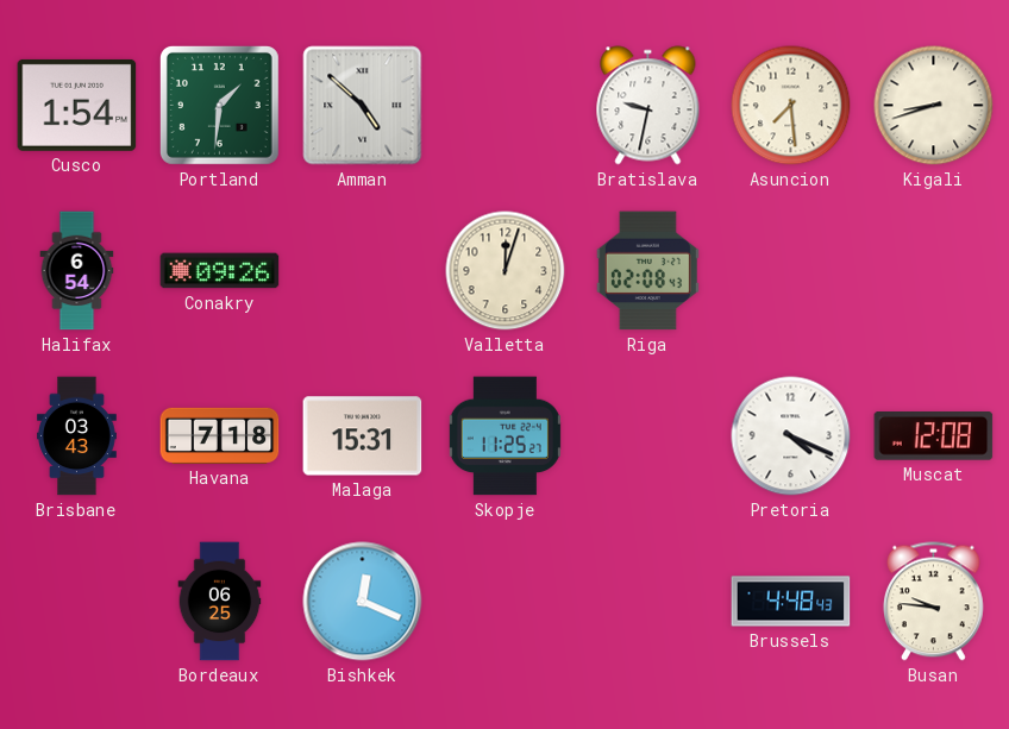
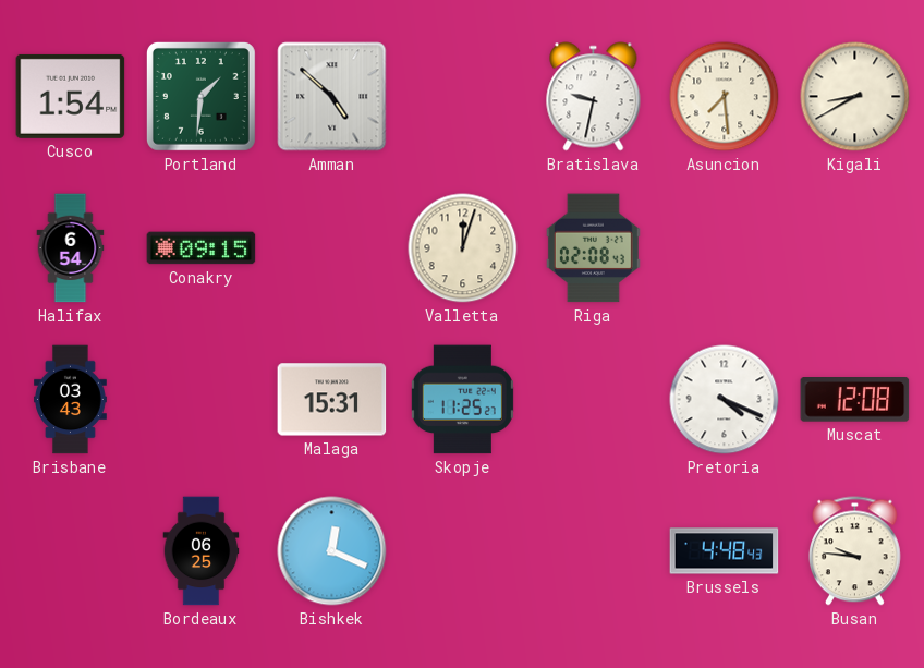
Kigali: 8:42 -> 8:40 (855, 97)
Conakry: 09:26 -> 09:15 (202, 248)
Havana: 7:18 -> none (220, 435)
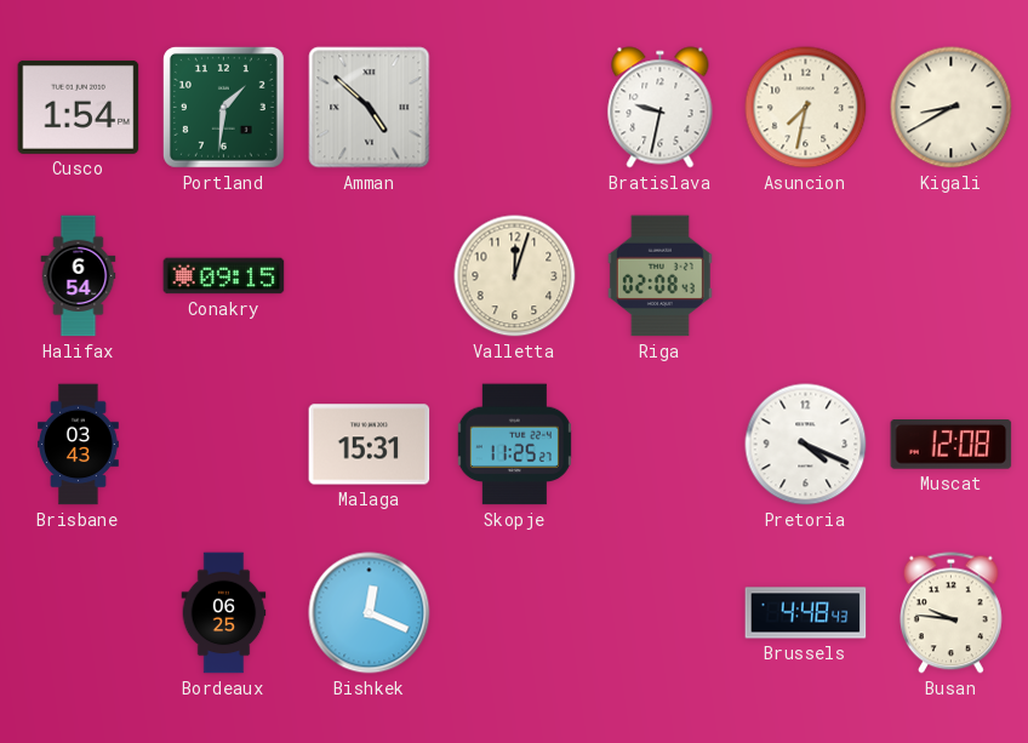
Asuncion: 7:29 -> 7:32 (806, 108)
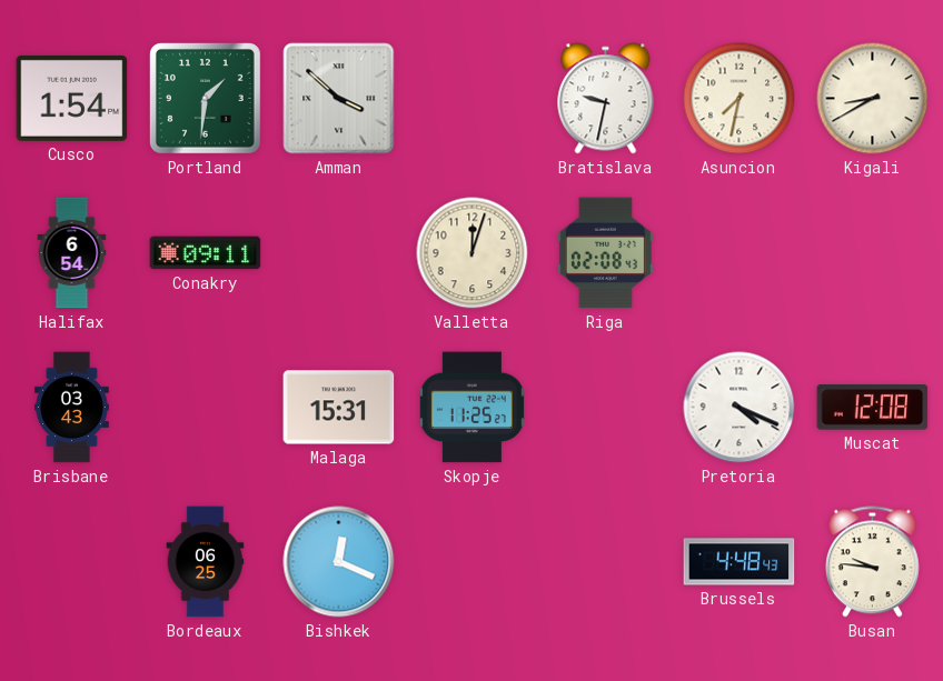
Amman: 4:52 -> 3:52 (339, 99)
Conakry: 09:15 -> 09:11 (206, 253)
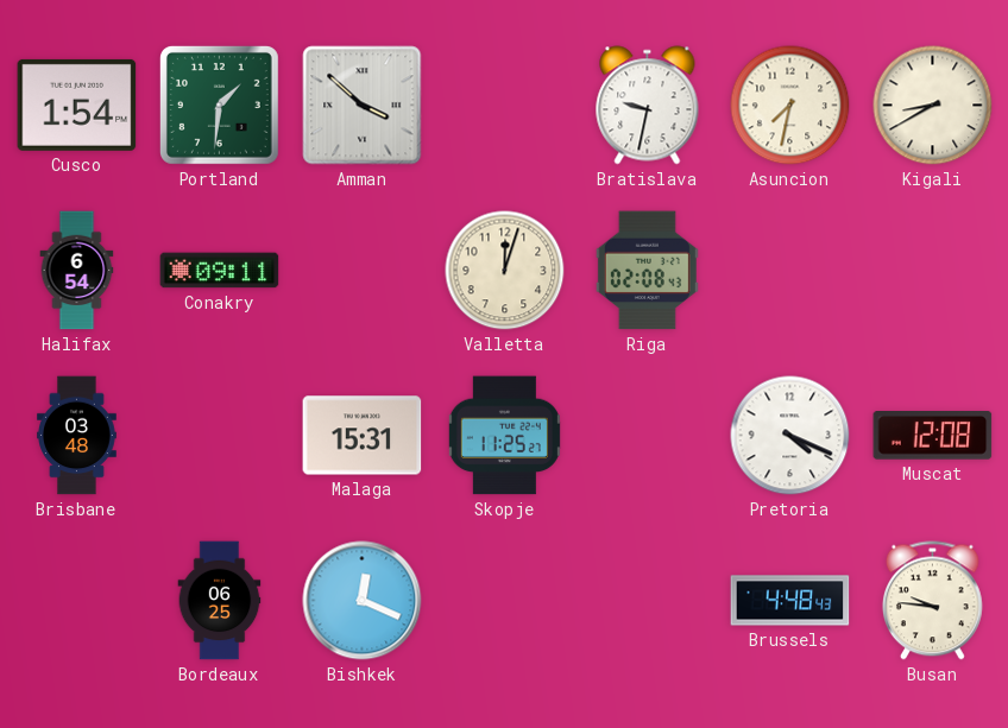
Brisbane: 03:43 -> 03:48 (77, 436)
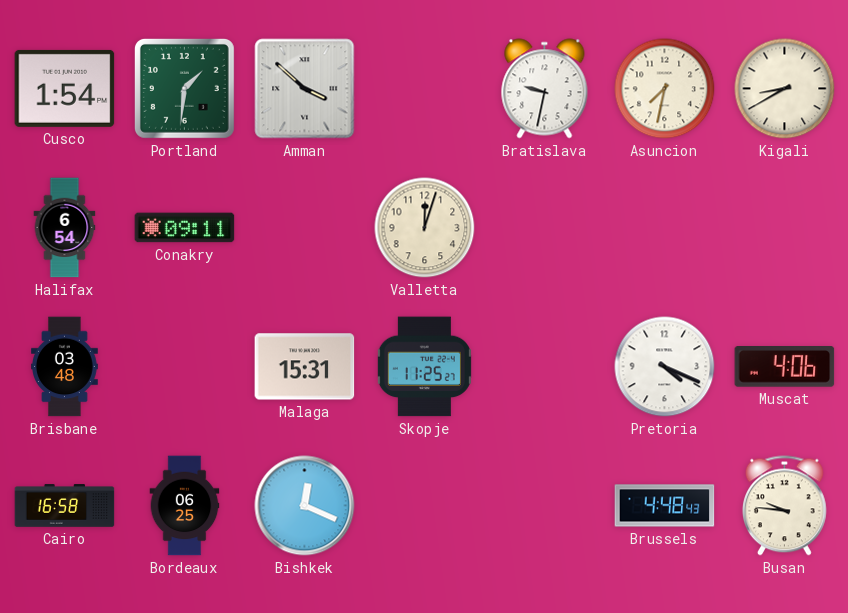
Riga: 02:08 -> none (647, 271)
Muscat: 12:08 -> 4:06 (785, 367)
Cairo: none -> 16:58 (65, 506)
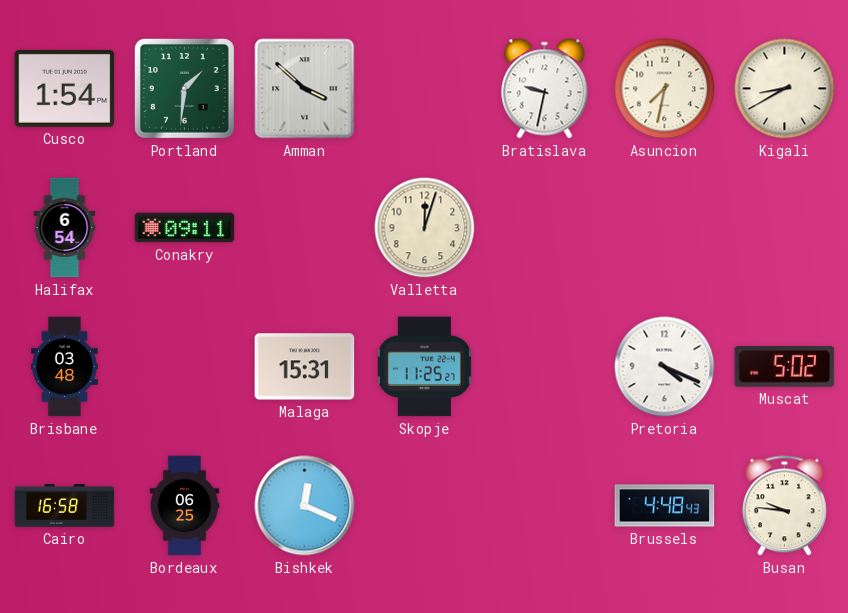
Muscat: 4:06 -> 5:02 (785, 367)
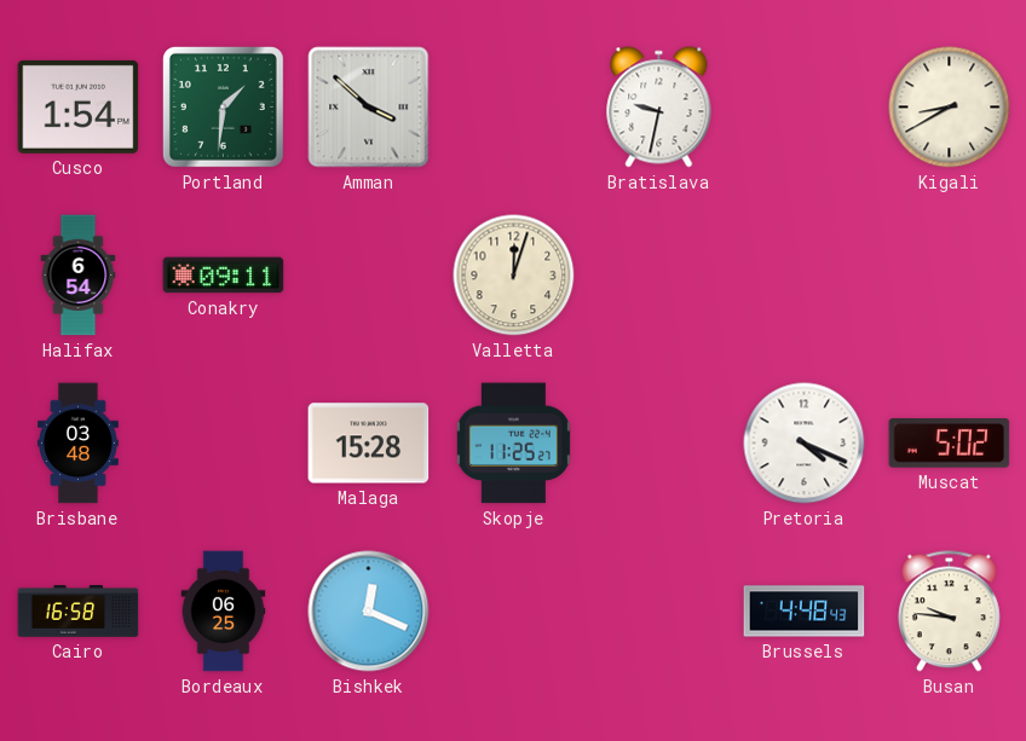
Asuncion: 7:32 -> none (665, 89)
Malaga: 15:31 -> 15:28 (369, 444)
